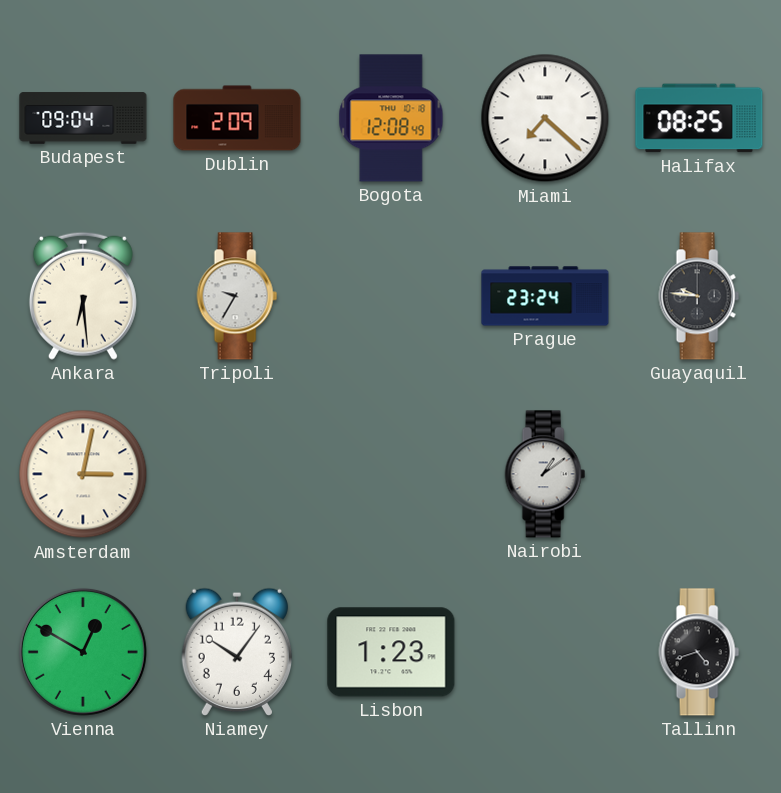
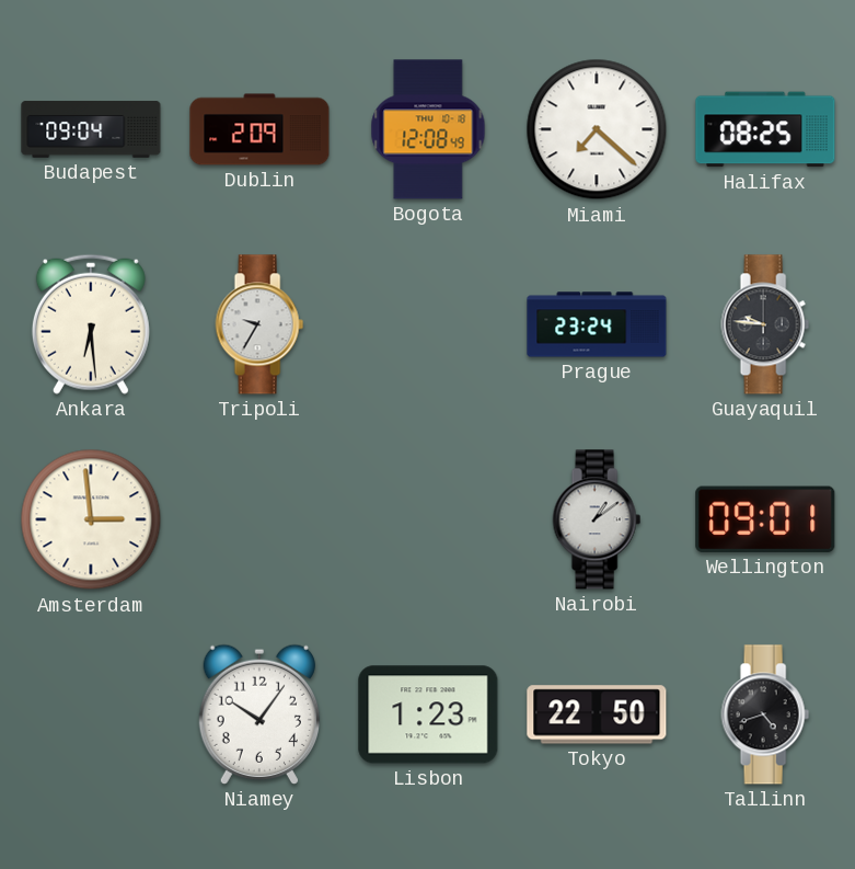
Amsterdam: 3:02 -> 2:59 (91, 519)
Wellington: none -> 09:01 (765, 519)
Vienna: 12:50 -> none (83, 652)
Tokyo: none -> 22:50 (597, 714)
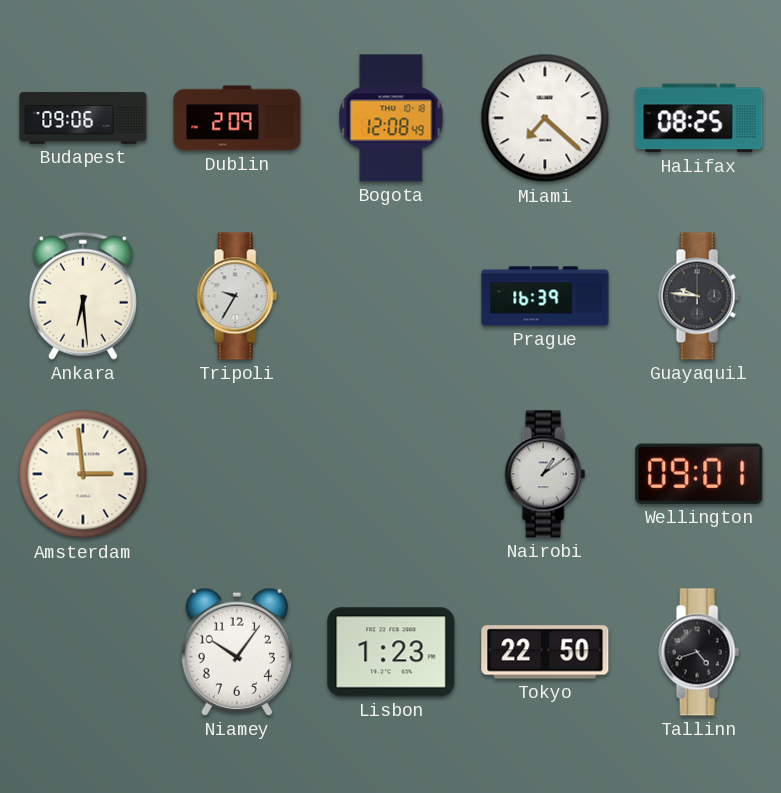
Budapest: 09:04 -> 09:06 (83, 118)
Prague: 23:24 -> 16:39 (545, 296)
